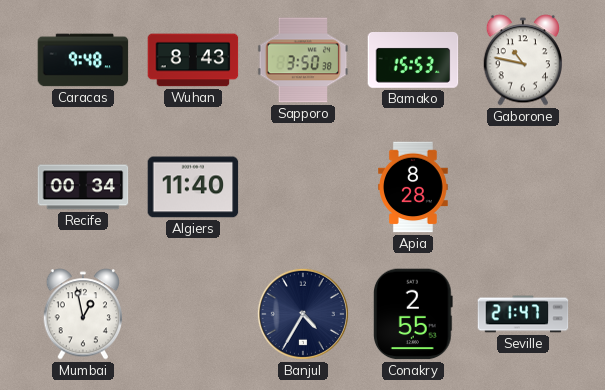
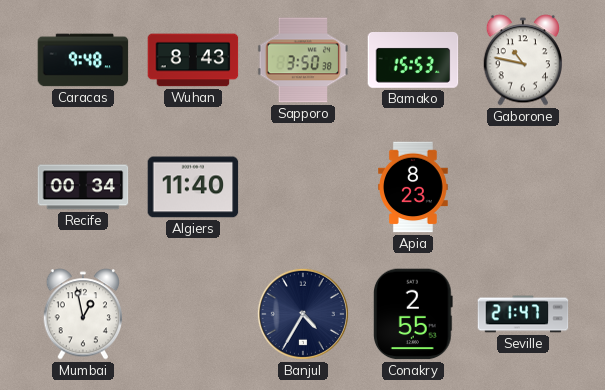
Apia: 8:28 -> 8:23 (414, 187)
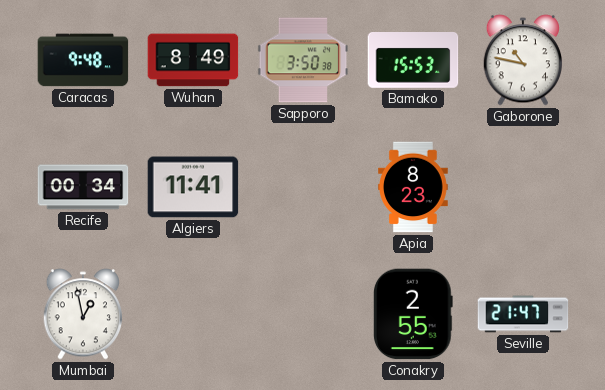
Wuhan: 8:43 -> 8:49 (193, 60)
Algiers: 11:40 -> 11:41 (193, 187)
Banjul: 4:35 -> none (303, 314)
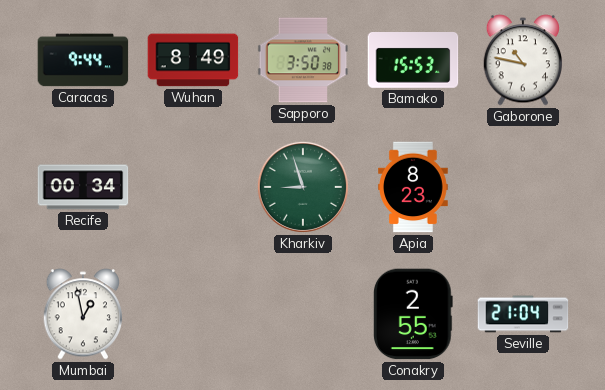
Caracas: 9:48 -> 9:44 (83, 60)
Algiers: 11:41 -> none (193, 187)
Kharkiv: none -> 8:57 (303, 187)
Seville: 21:47 -> 21:04 (523, 314)
